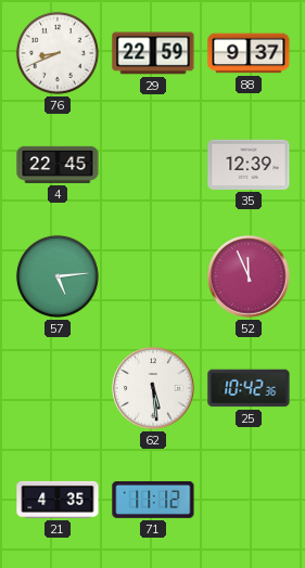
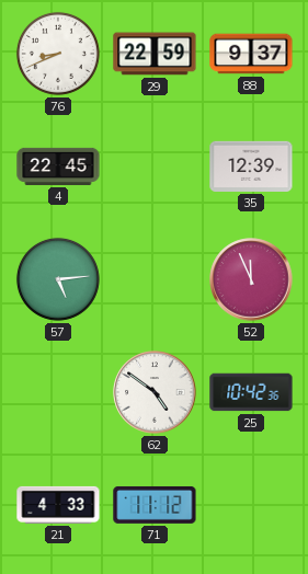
62: 5:29 -> 4:51 (155, 392)
21: 4:35 -> 4:33 (58, 505)
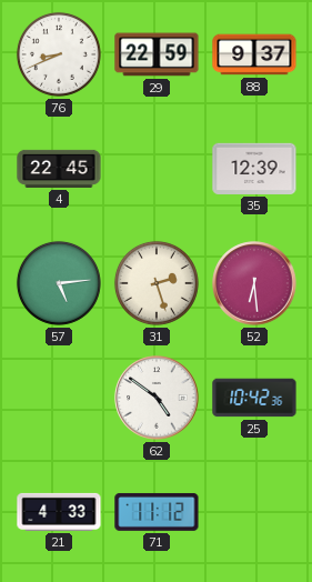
31: none -> 2:27 (157, 283)
52: 11:56 -> 6:29 (254, 283)
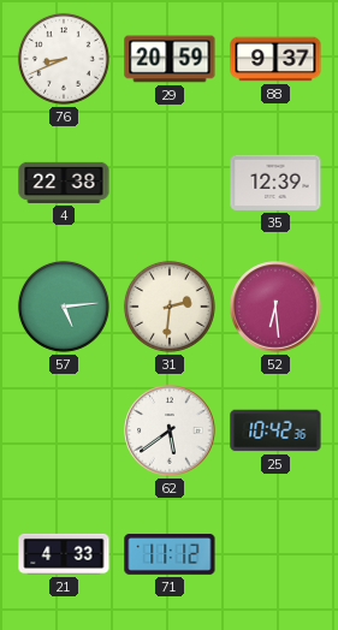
29: 22:59 -> 20:59 (170, 59)
4: 22:45 -> 22:38 (64, 183)
31: 2:27 -> 2:31 (170, 307)
62: 4:51 -> 5:39 (170, 430)
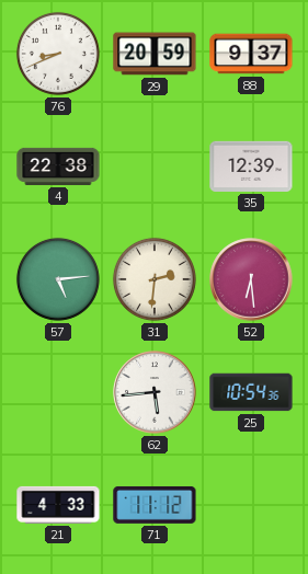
62: 5:39 -> 5:44 (155, 392)
25: 10:42 -> 10:54 (251, 392)
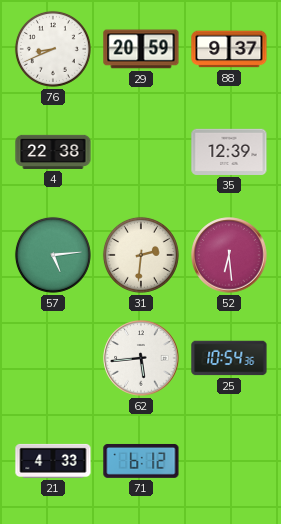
71: 11:12 -> 6:12 (141, 461)
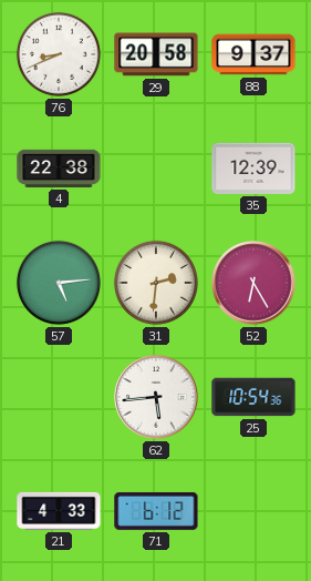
29: 20:59 -> 20:58 (156, 54)
52: 6:29 -> 6:25 (253, 283)
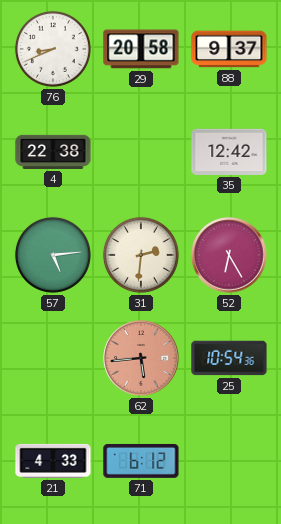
35: 12:39 -> 12:42 (229, 152)
62 dial: white -> salmon (141, 358)
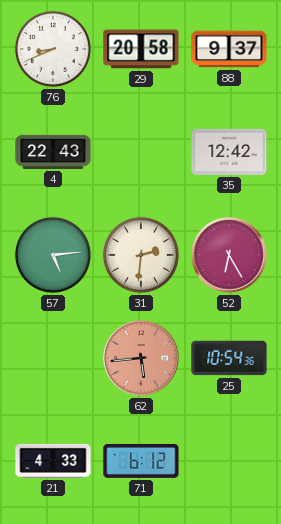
4: 22:38 -> 22:43 (53, 152)
